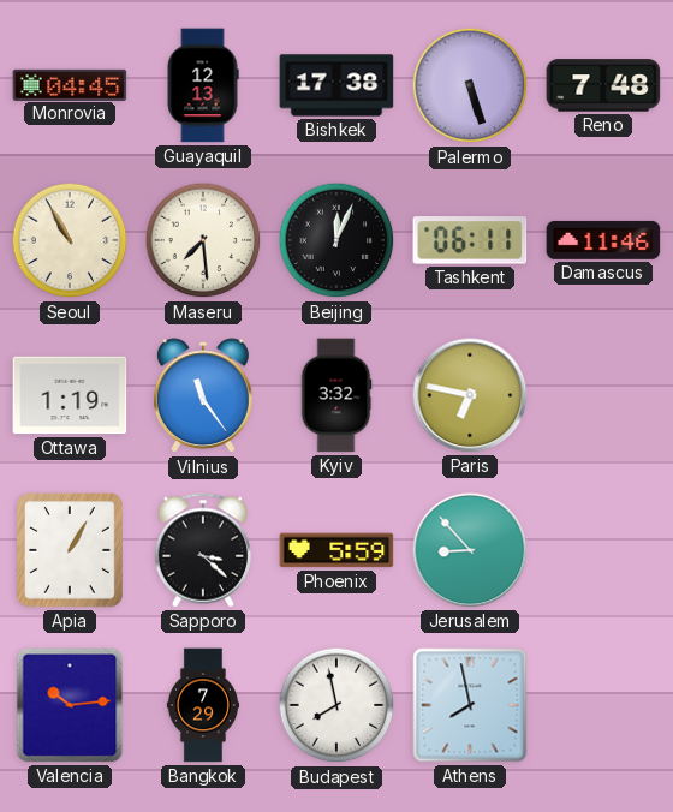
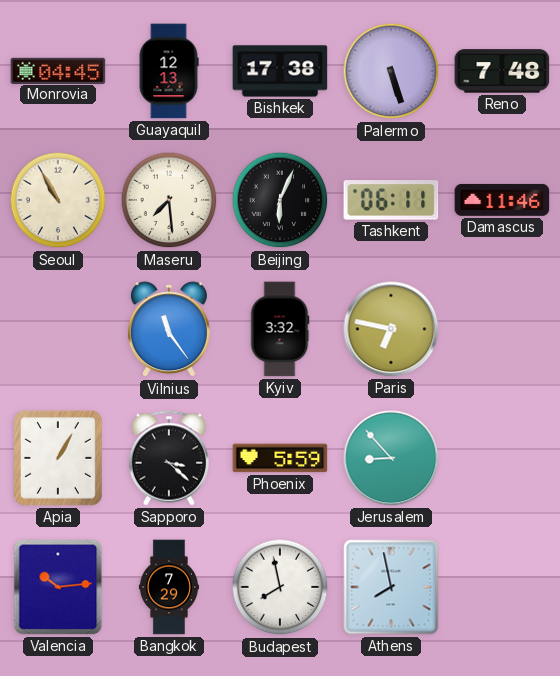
Beijing: 12:04 -> 6:04 (280, 200)
Ottawa: 1:19 -> none (70, 395)
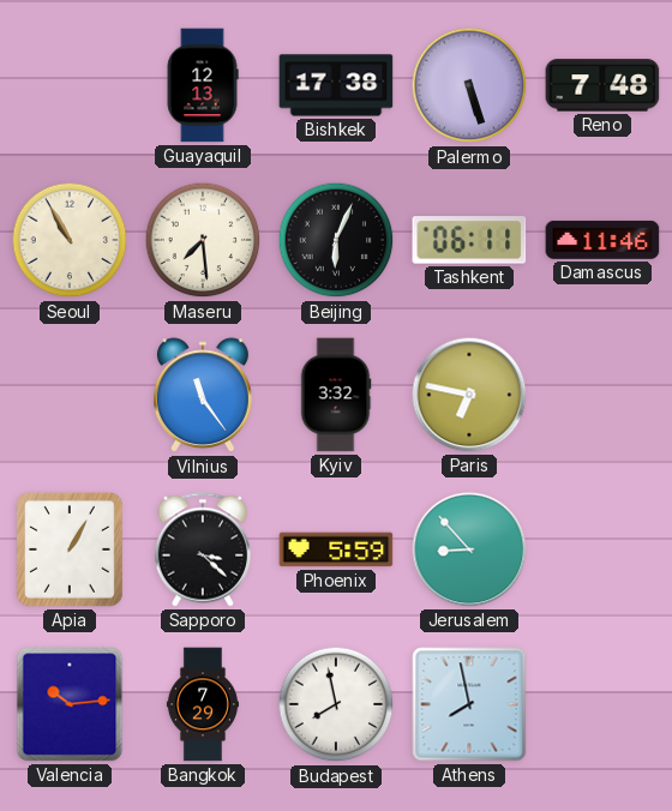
Monrovia: 04:45 -> none (58, 70)
